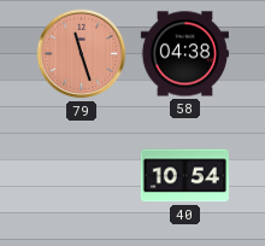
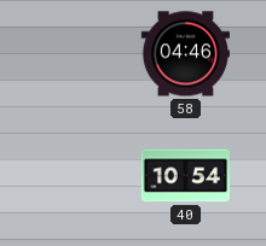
79: 11:27 -> none (82, 54)
58: 04:38 -> 04:46 (185, 54)
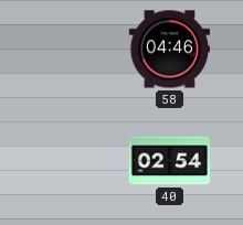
40: 10:54 -> 02:54 (169, 161)
